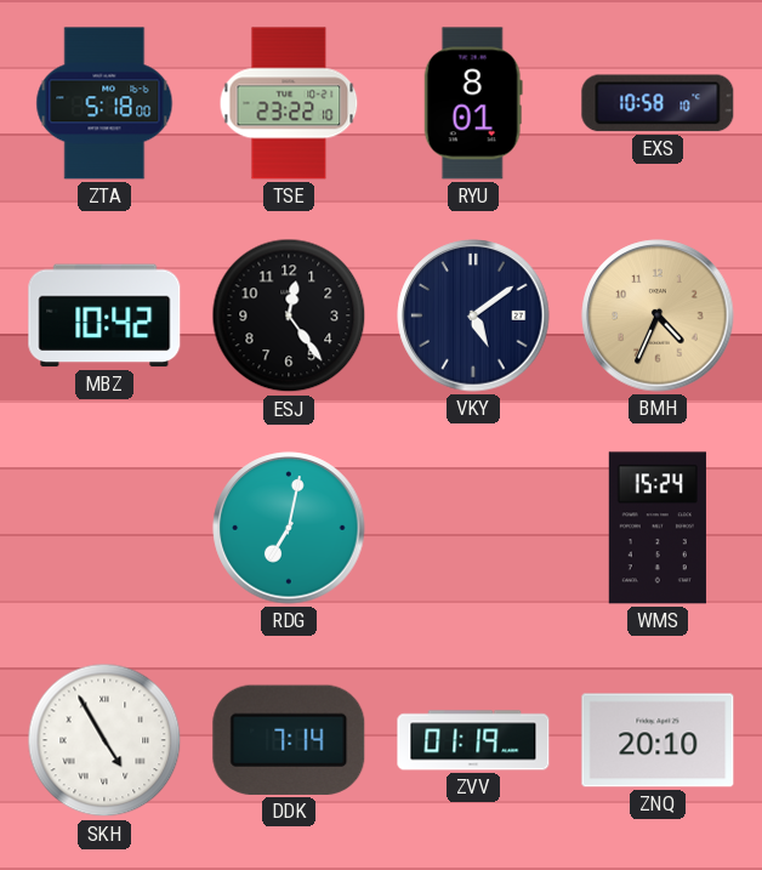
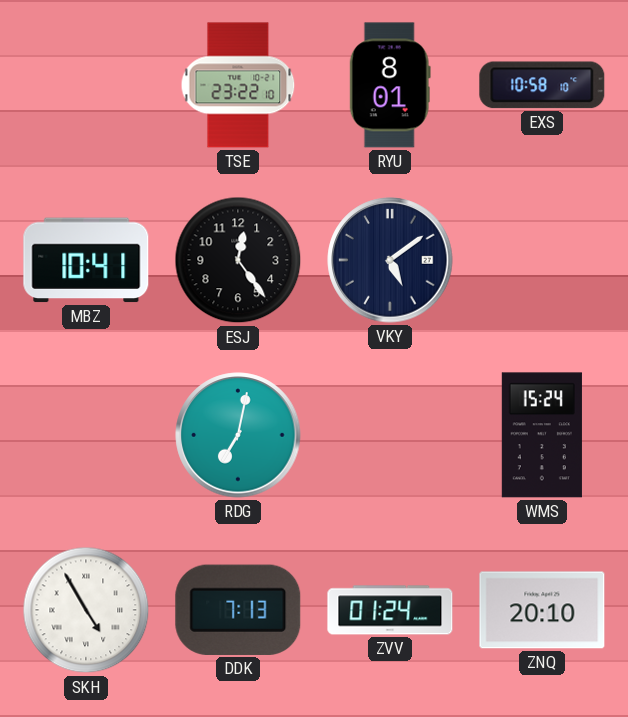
ZTA: 5:18 -> none (104, 103)
MBZ: 10:42 -> 10:41 (86, 260)
BMH: 4:34 -> none (658, 315)
DDK: 7:14 -> 7:13 (238, 610)
ZVV: 01:19 -> 01:24 (390, 610)
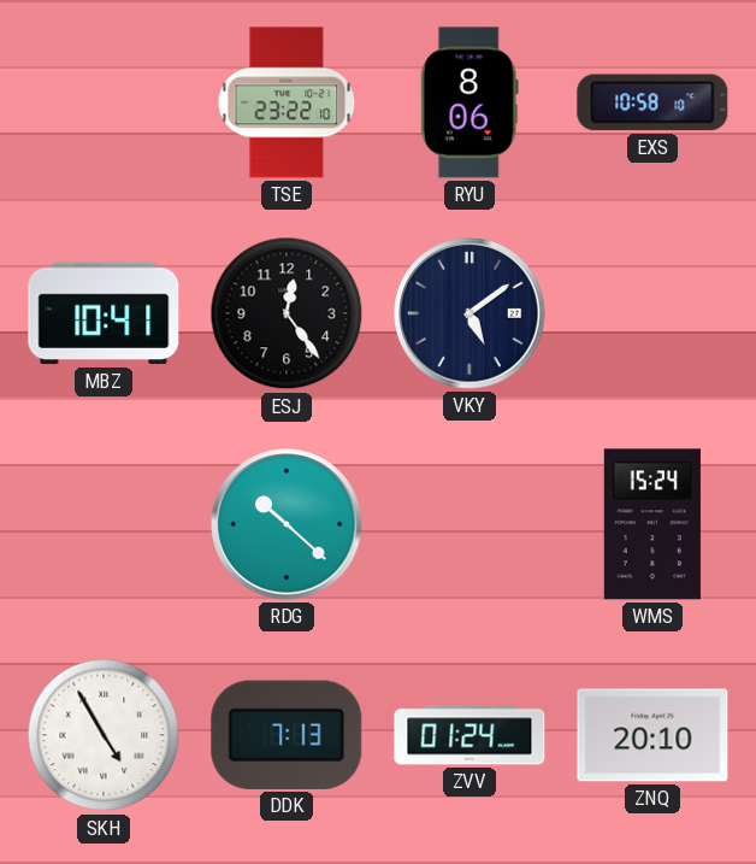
RYU: 8:01 -> 8:06 (469, 102)
RDG: 7:02 -> 10:22 (287, 524)
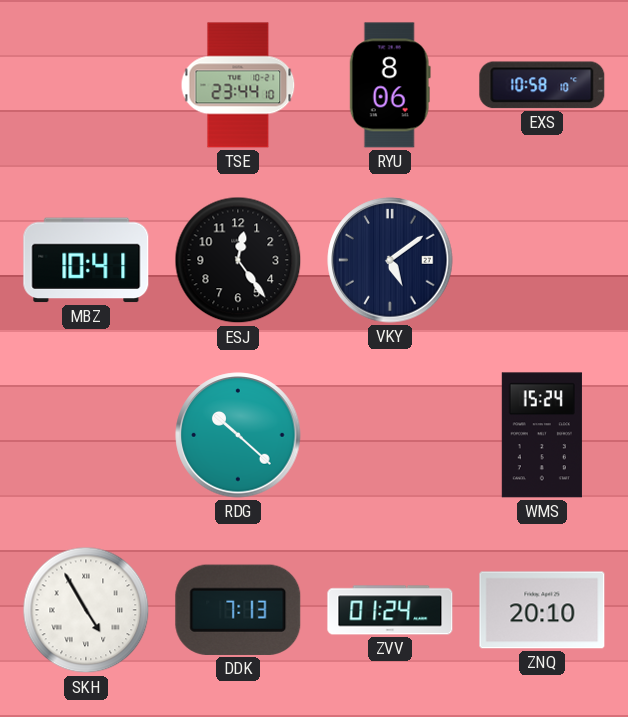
TSE: 23:22 -> 23:44 (238, 85)
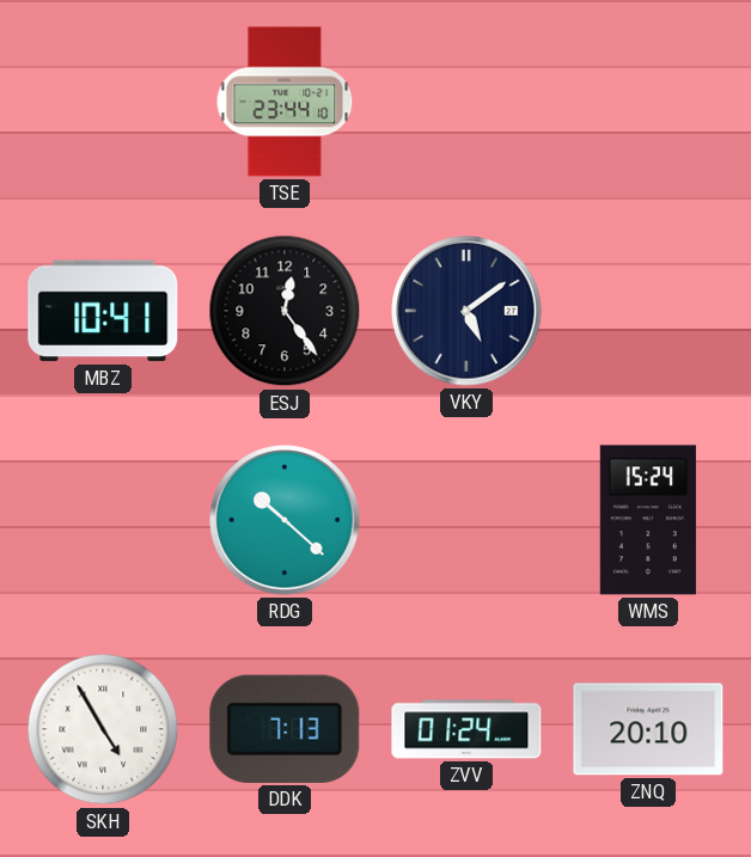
RYU: 8:06 -> none (390, 85)
EXS: 10:58 -> none (542, 85)
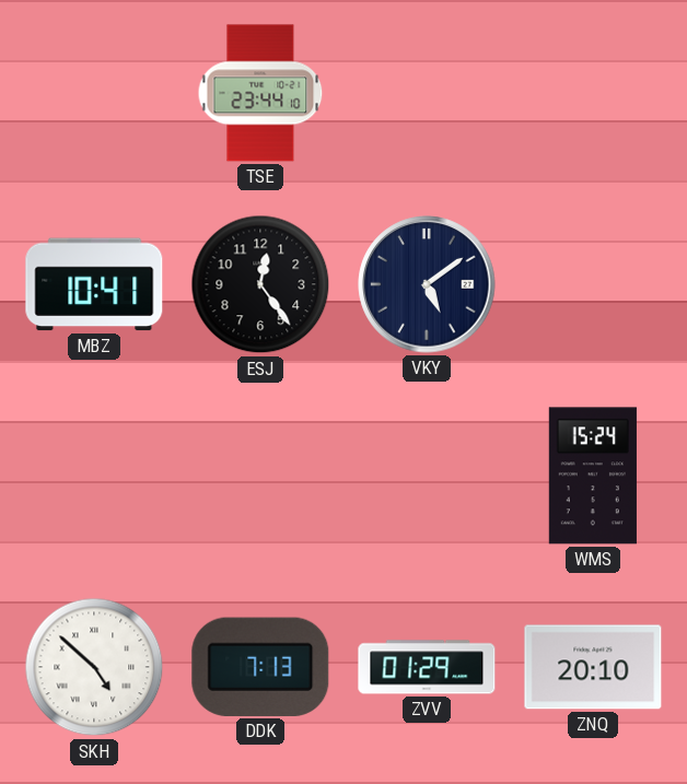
RDG: 10:22 -> none (285, 520)
SKH: 4:55 -> 4:52 (94, 667)
ZVV: 01:24 -> 01:29 (427, 667)
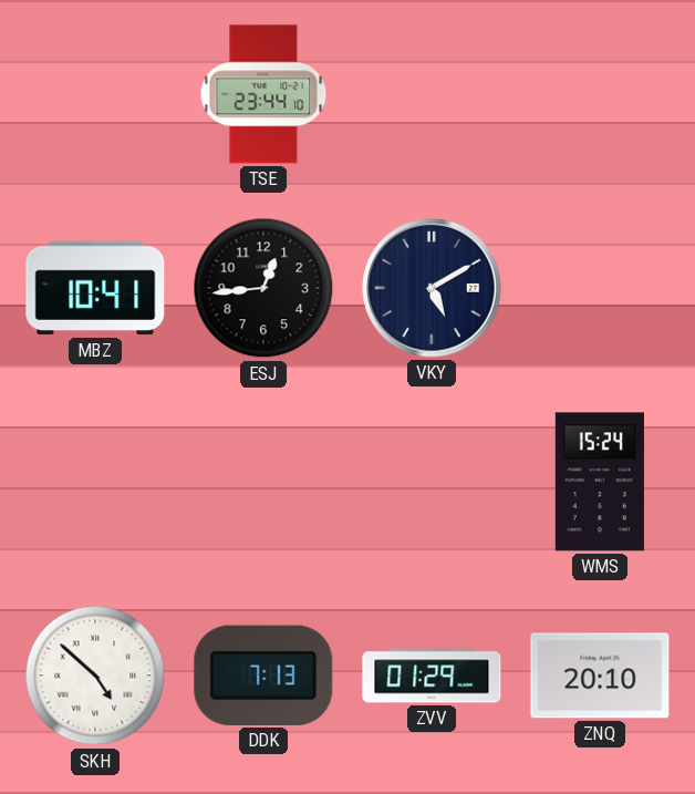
ESJ: 12:24 -> 12:44 (263, 288)
VKY: 5:09 -> 5:10 (432, 288)
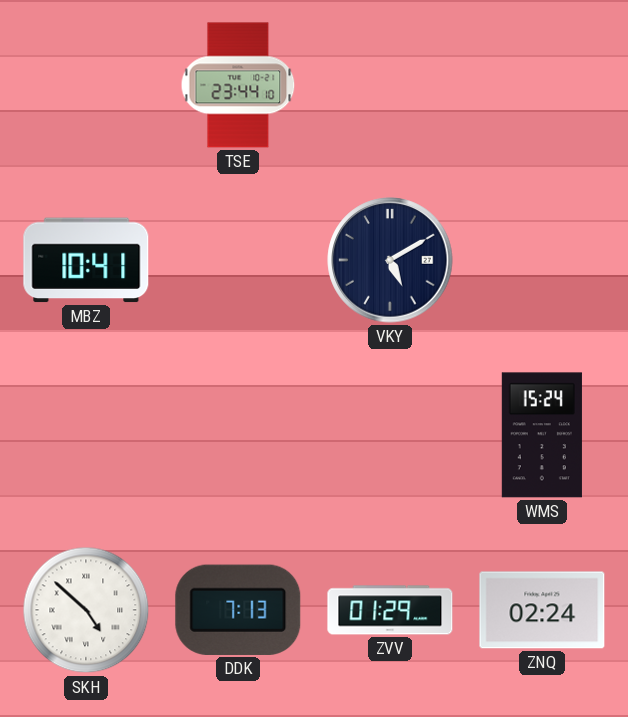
ESJ: 12:44 -> none (263, 288)
ZNQ: 20:10 -> 02:24 (542, 610)
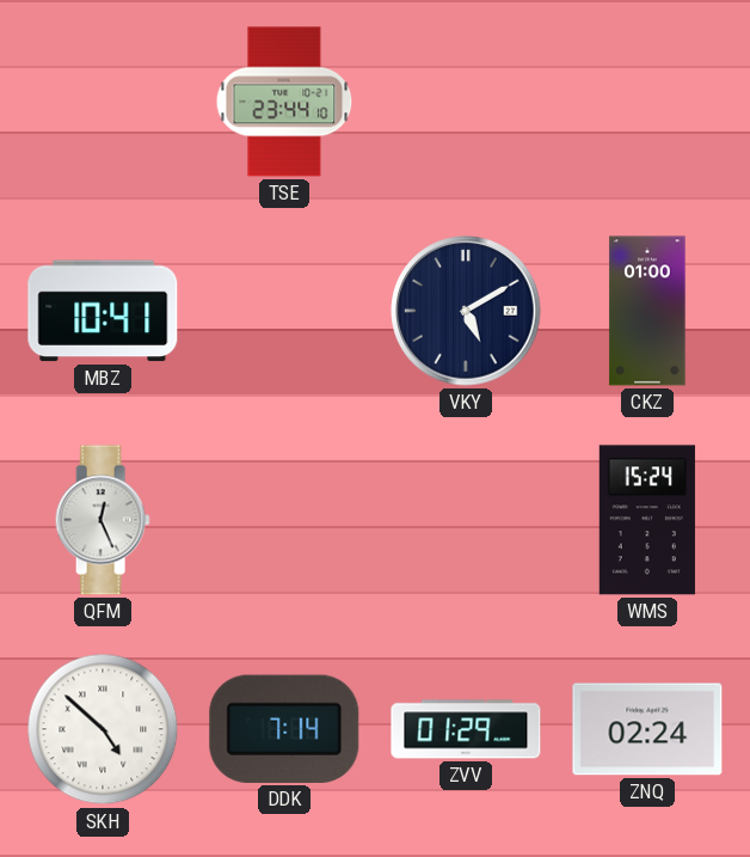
CKZ: none -> 01:00 (647, 311)
QFM: none -> 12:26 (103, 520)
DDK: 7:13 -> 7:14 (284, 729)
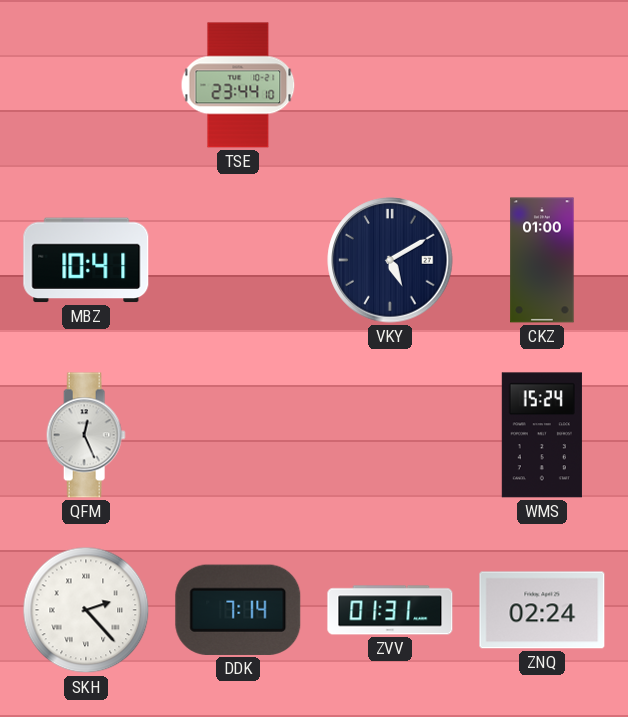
SKH: 4:52 -> 2:23 (86, 610)
ZVV: 01:29 -> 01:31 (390, 610)
